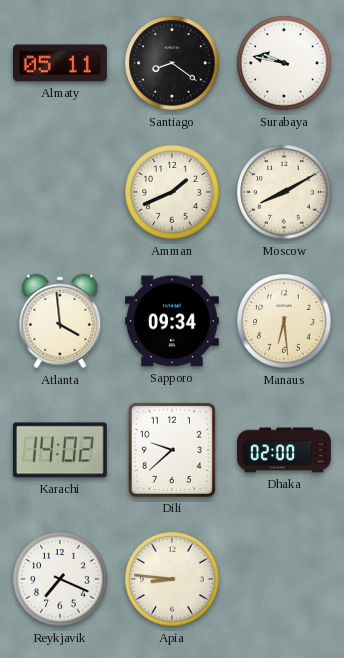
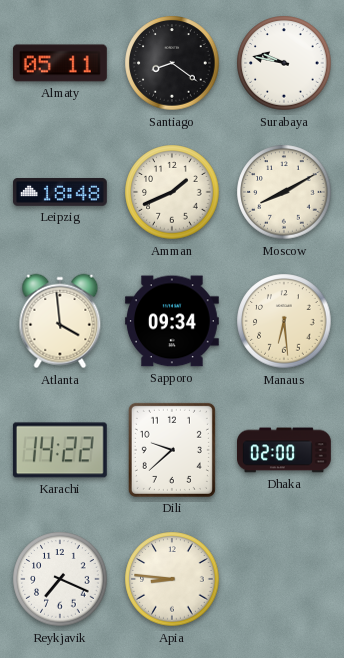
Leipzig: none -> 18:48 (60, 193)
Karachi: 14:02 -> 14:22 (60, 450)
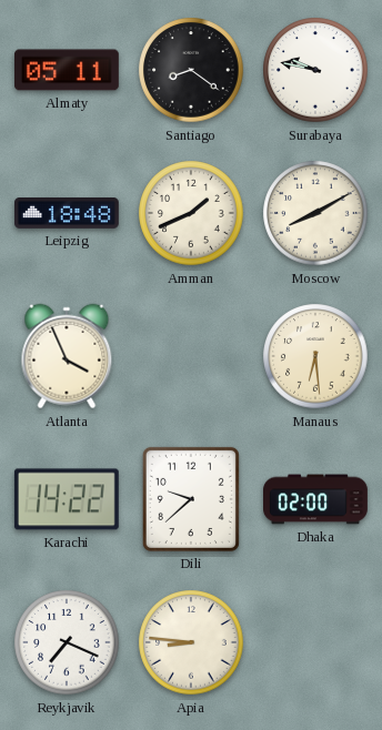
Atlanta: 3:59 -> 3:56 (67, 356)
Sapporo: 09:34 -> none (172, 321)
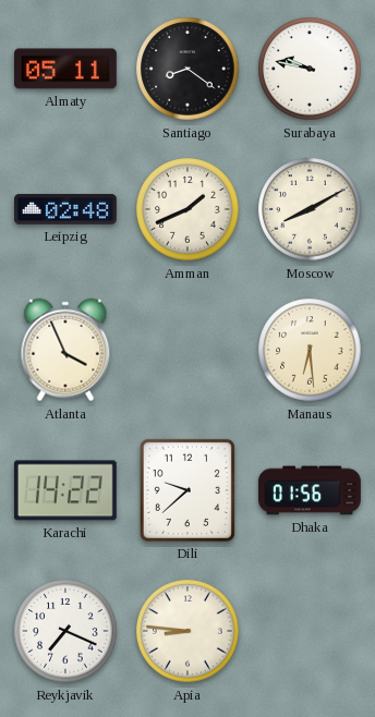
Leipzig: 18:48 -> 02:48 (65, 210)
Dhaka: 02:00 -> 01:56 (311, 490)
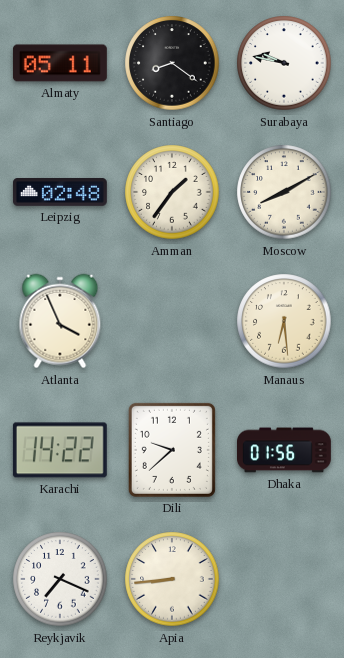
Amman: 1:41 -> 1:36 (172, 192)
Apia: 8:46 -> 8:44 (172, 579)
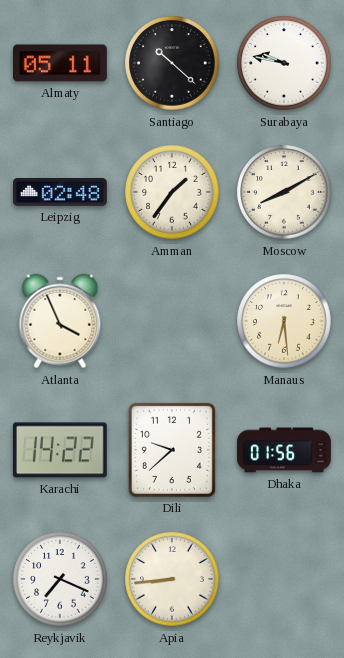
Santiago: 8:21 -> 10:22 (172, 63)
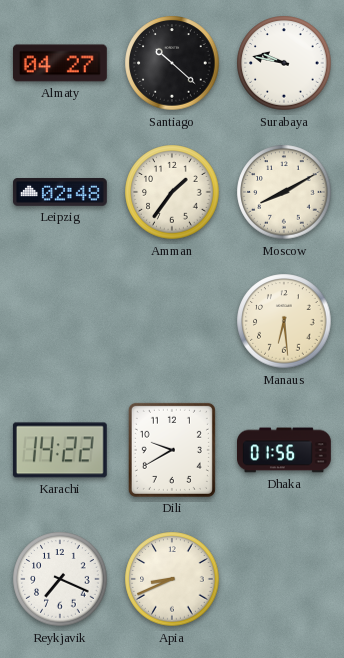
Almaty: 05:11 -> 04:27 (60, 63)
Atlanta: 3:56 -> none (60, 321)
Dili: 9:38 -> 9:40 (172, 450)
Apia: 8:44 -> 8:41 (172, 579)
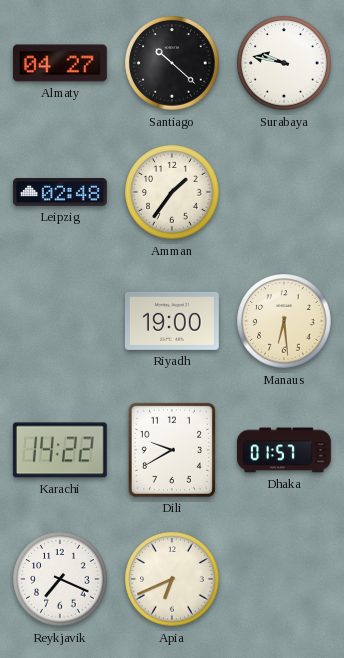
Moscow: 8:10 -> none (284, 192)
Riyadh: none -> 19:00 (172, 321)
Dhaka: 01:56 -> 01:57 (285, 450)
Apia: 8:41 -> 6:41 (172, 579)
